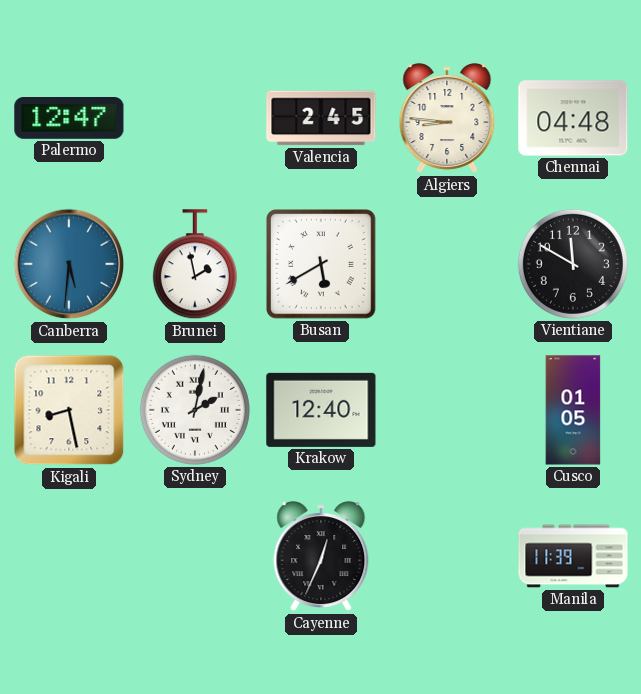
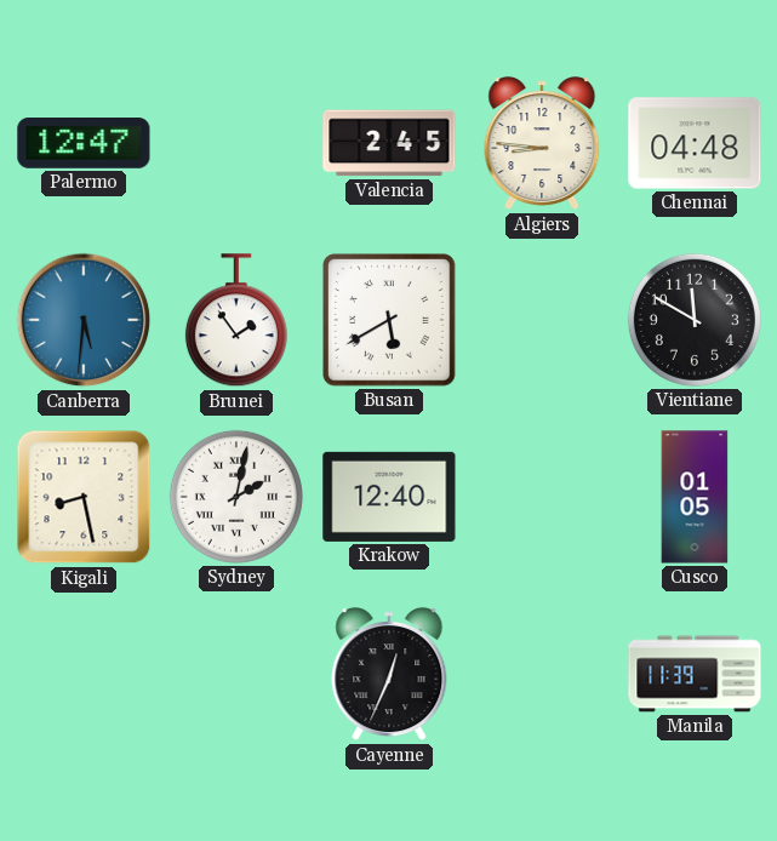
Brunei: 1:58 -> 1:54 (236, 321)
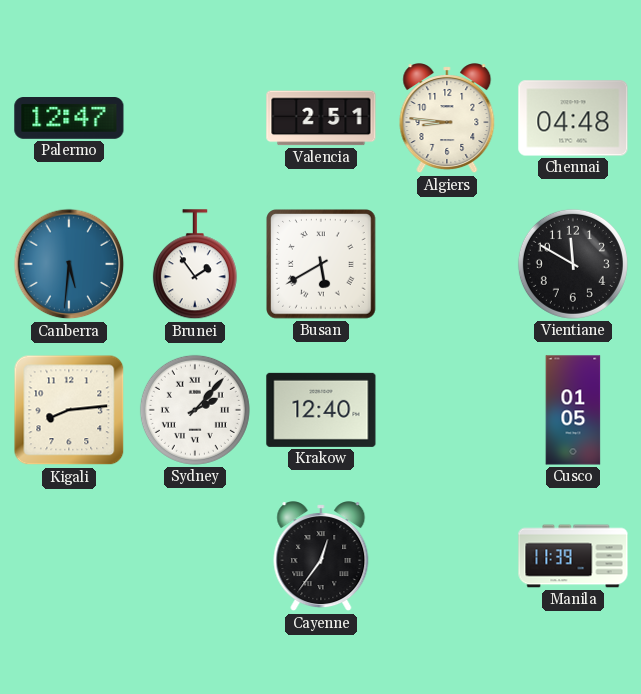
Valencia: 2:45 -> 2:51 (321, 118)
Kigali: 8:28 -> 8:14 (69, 410)
Sydney: 2:02 -> 2:07 (195, 410)
Cayenne: 12:34 -> 12:36 (321, 557)
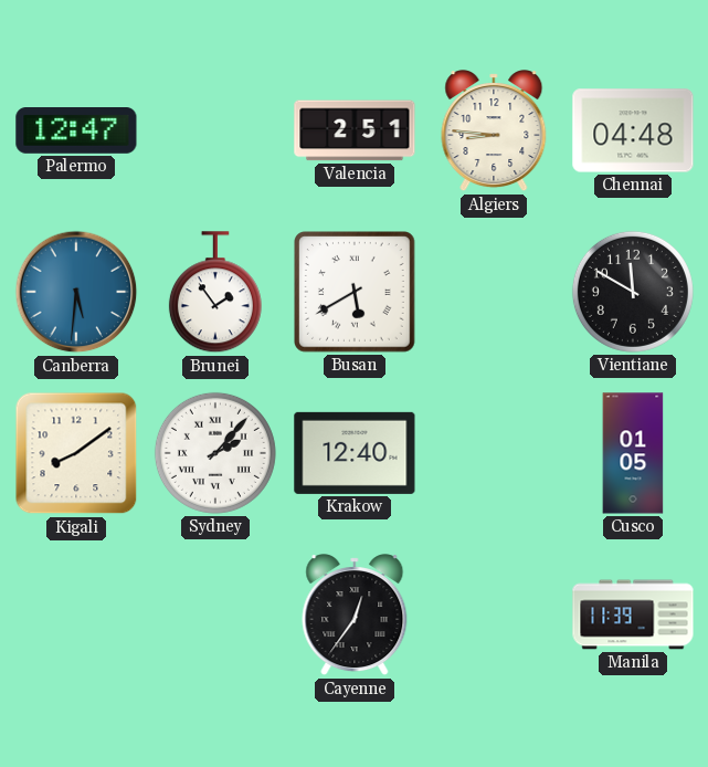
Kigali: 8:14 -> 8:09 (76, 453)
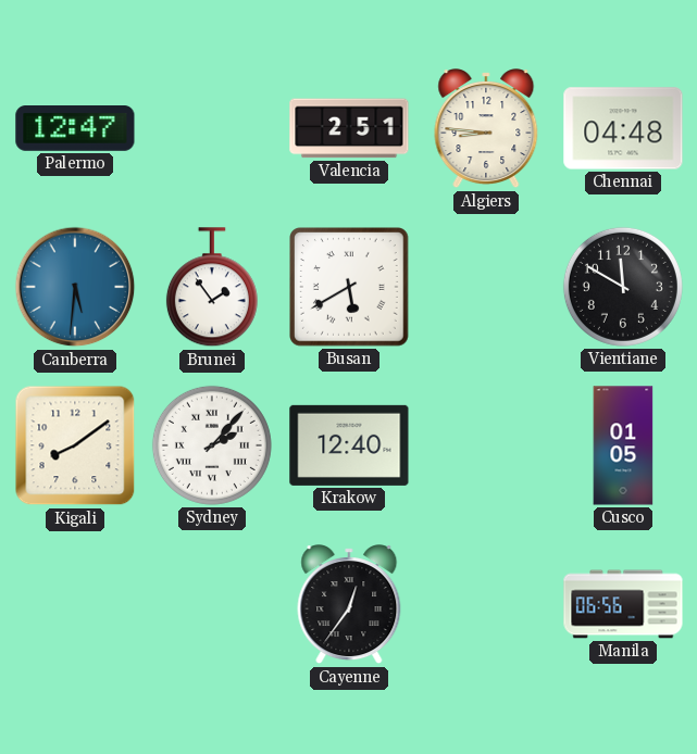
Manila: 11:39 -> 06:56 (623, 604)
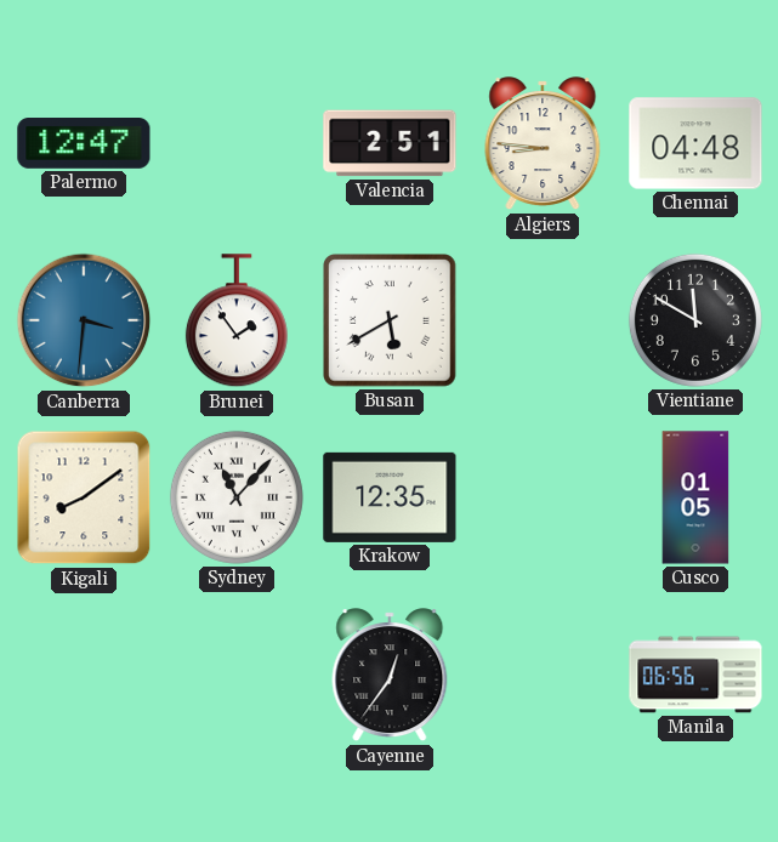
Canberra: 5:31 -> 3:31 (84, 320)
Sydney: 2:07 -> 11:07 (237, 497)
Krakow: 12:40 -> 12:35 (390, 497)
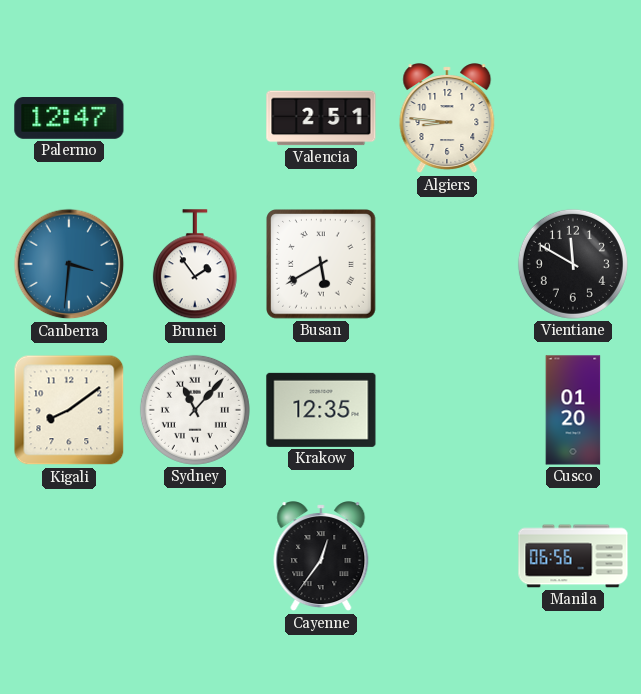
Chennai: 04:48 -> none (695, 143)
Cusco: 01:05 -> 01:20 (573, 410)
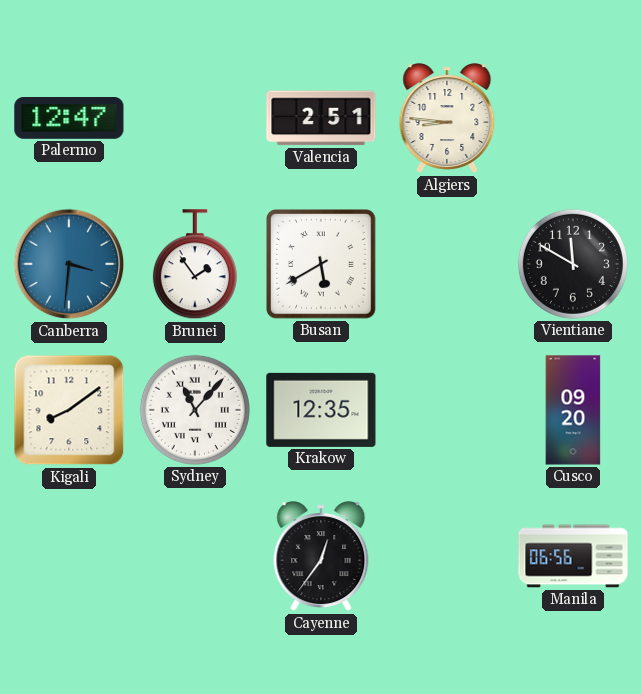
Cusco: 01:20 -> 09:20 (573, 410)
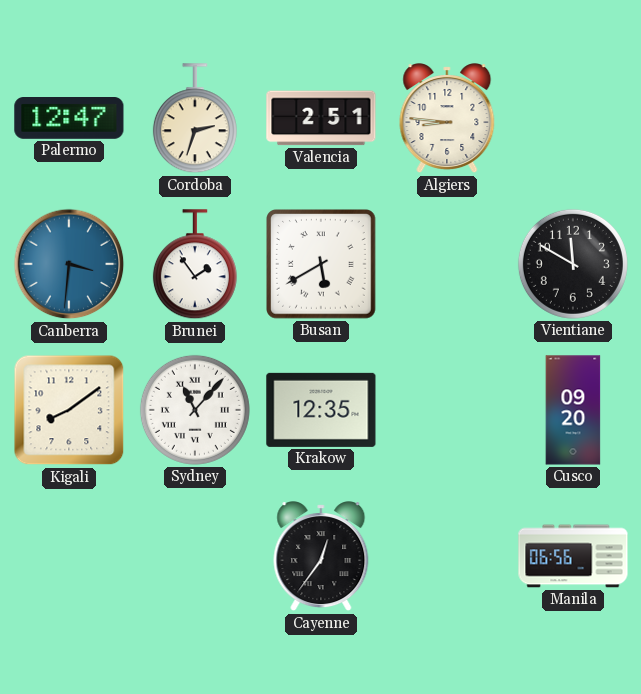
Cordoba: none -> 2:33 (195, 119)
